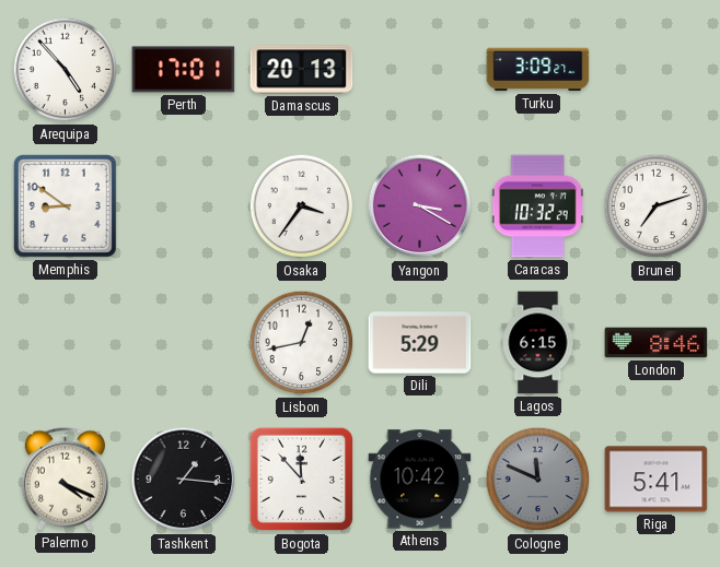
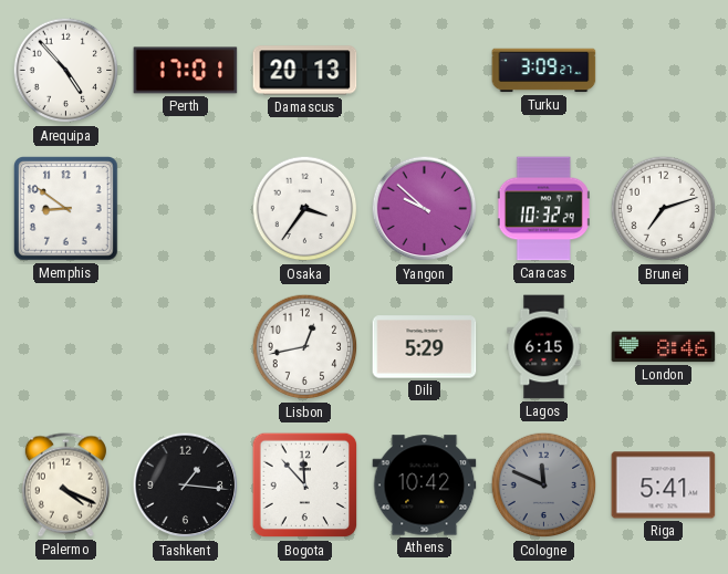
Yangon: 3:20 -> 9:52 (425, 209)
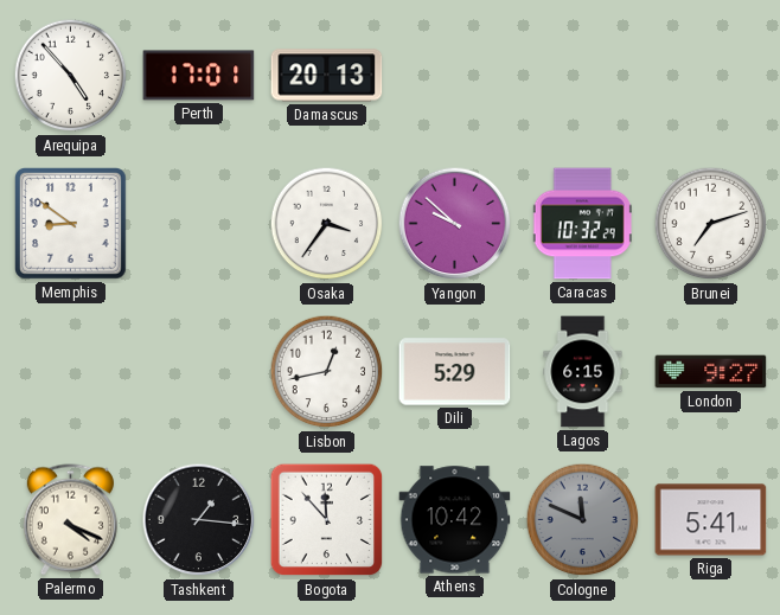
Turku: 3:09 -> none (544, 71)
London: 8:46 -> 9:27 (711, 372)
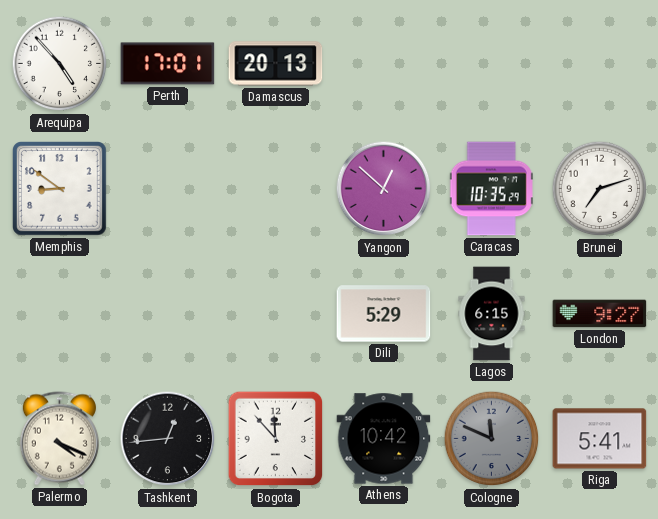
Osaka: 3:36 -> none (327, 224)
Yangon: 9:52 -> 12:52 (384, 189)
Caracas: 10:32 -> 10:35 (491, 189)
Lisbon: 12:43 -> none (327, 372)
Tashkent: 1:16 -> 12:44 (168, 439)
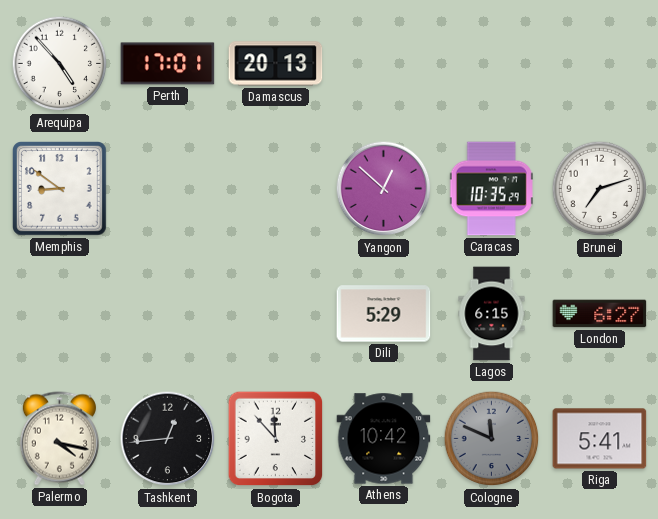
London: 9:27 -> 6:27 (600, 314)
Palermo: 4:19 -> 4:17 (59, 439)
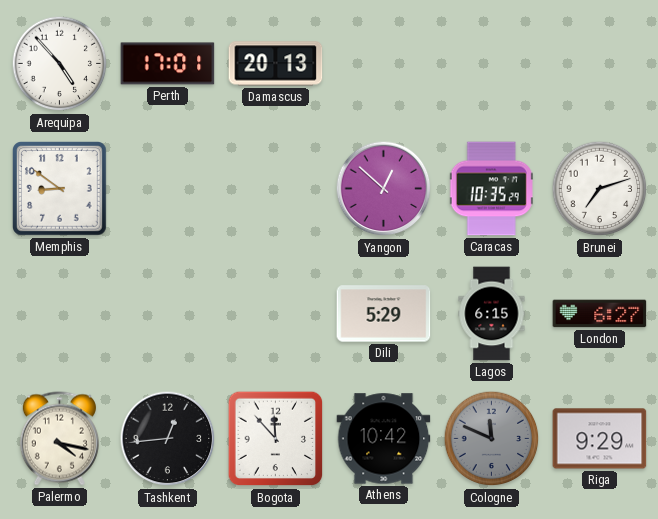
Riga: 5:41 -> 9:29 (600, 439)
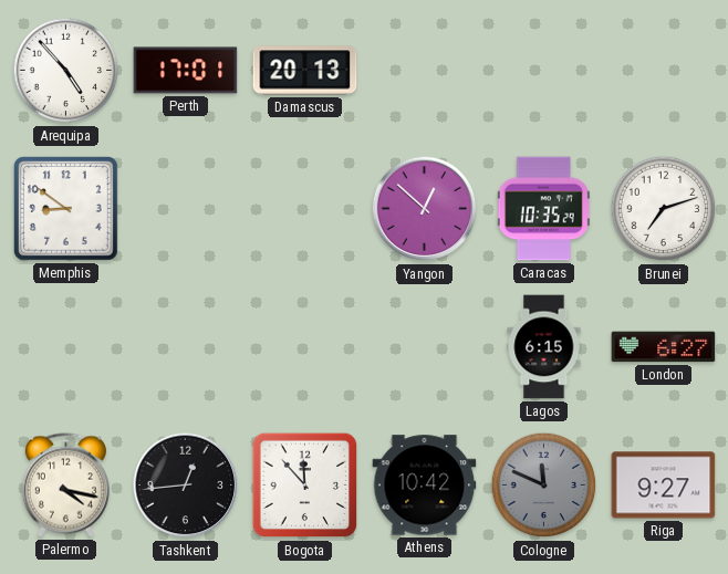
Dili: 5:29 -> none (384, 314)
Riga: 9:29 -> 9:27 (664, 486)
